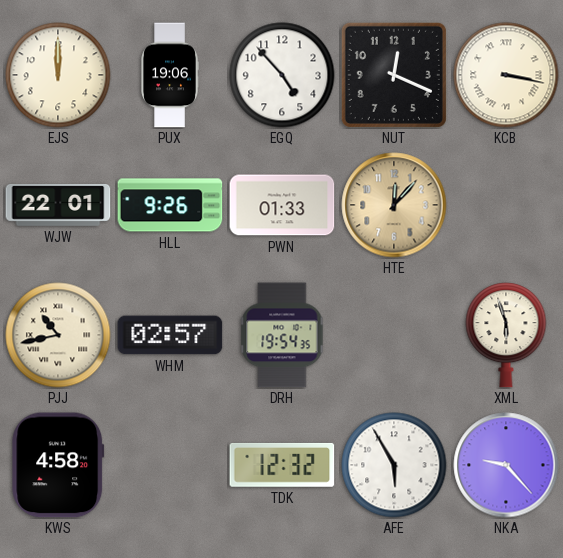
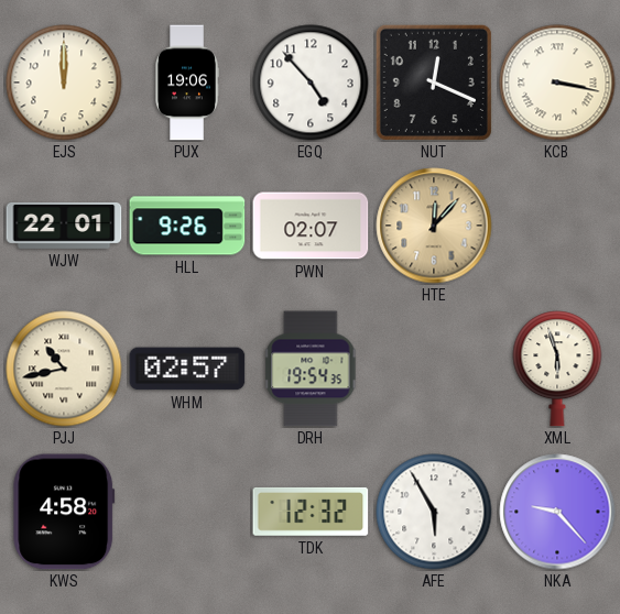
PWN: 01:33 -> 02:07 (311, 226)
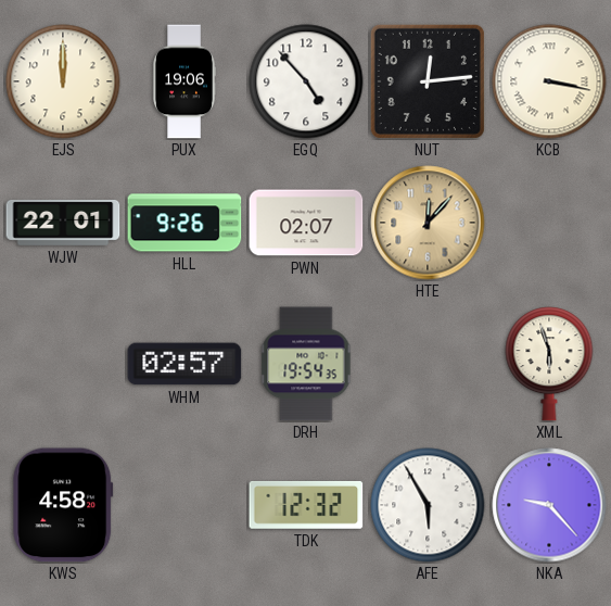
NUT: 12:19 -> 12:14 (428, 81)
PJJ: 10:43 -> none (64, 369)
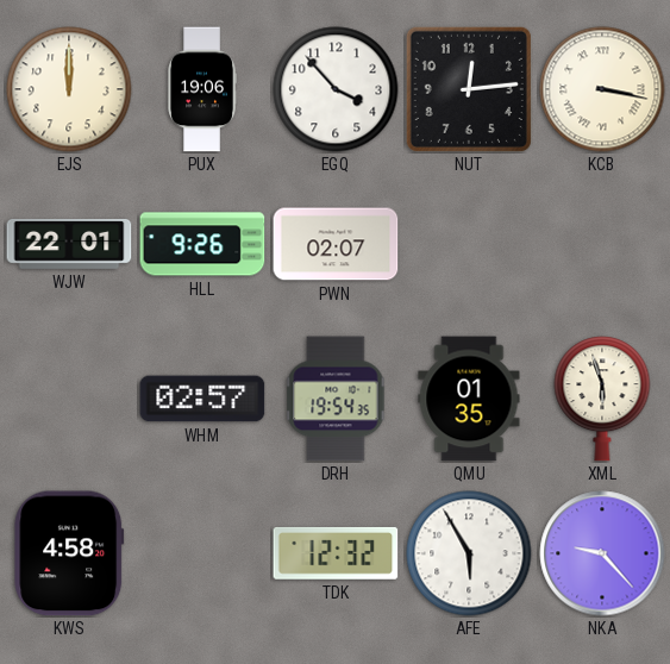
EGQ: 4:53 -> 3:53 (336, 89)
HTE: 12:07 -> none (428, 223)
QMU: none -> 01:35 (469, 399)
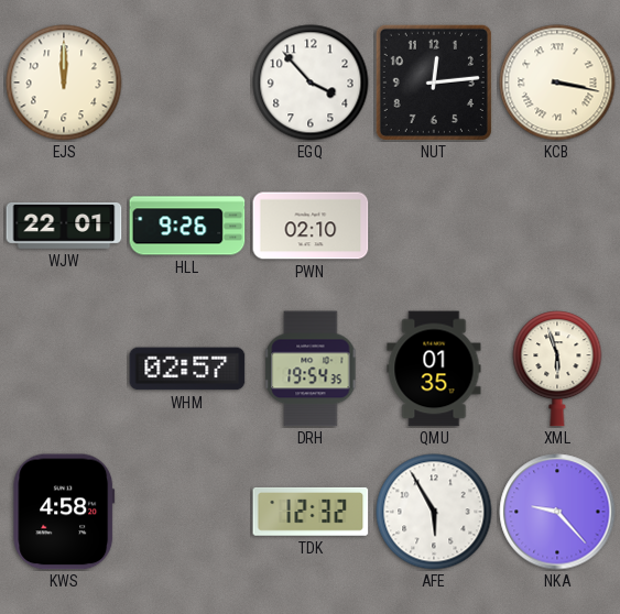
PUX: 19:06 -> none (202, 89)
PWN: 02:07 -> 02:10 (311, 226)
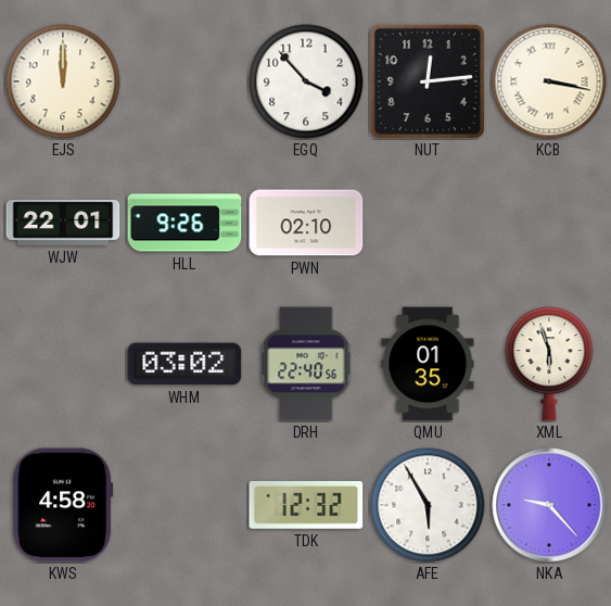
WHM: 02:57 -> 03:02 (184, 364)
DRH: 19:54 -> 22:40 (306, 364)
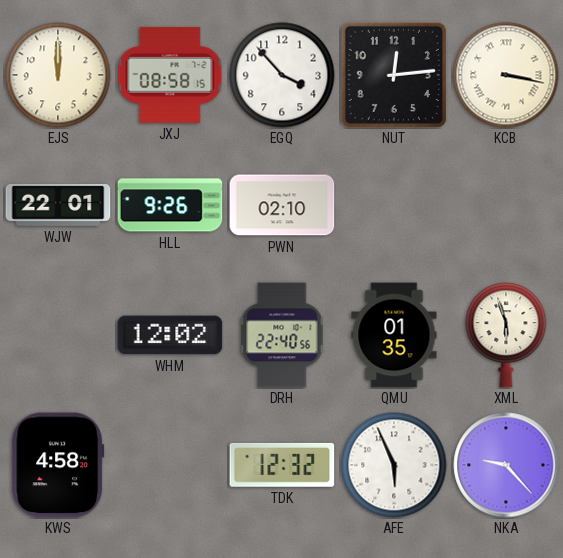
JXJ: none -> 08:58 (170, 75)
WHM: 03:02 -> 12:02 (170, 335)
AFE: 5:55 -> 5:56 (394, 465)
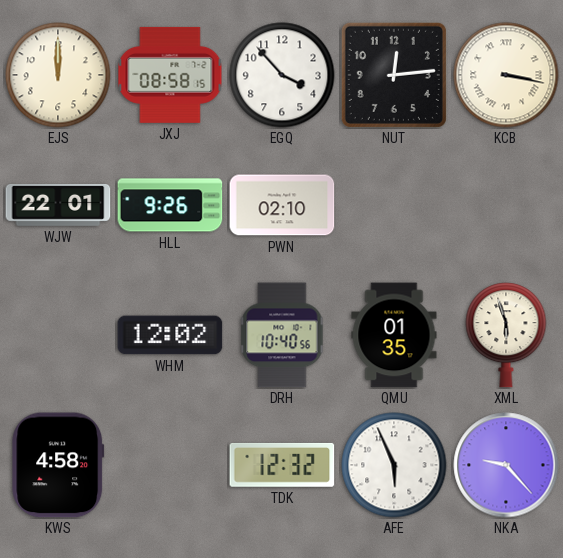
DRH: 22:40 -> 10:40 (282, 335)
